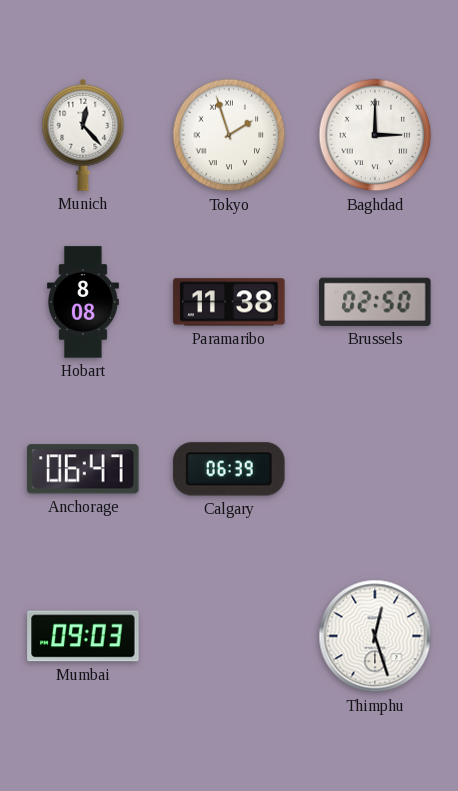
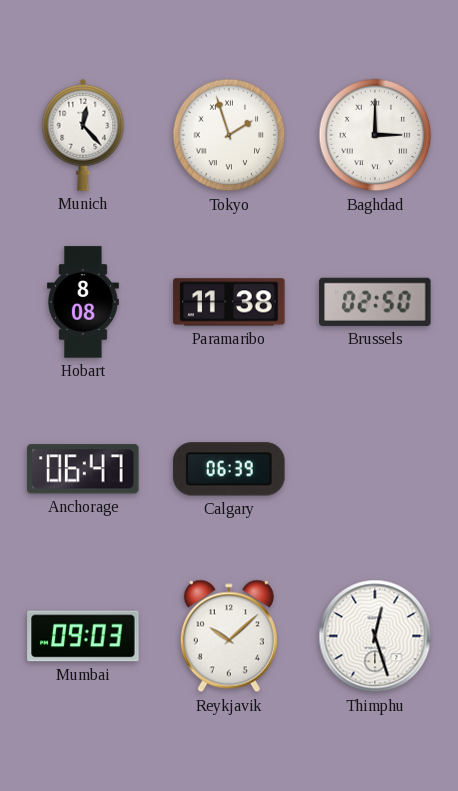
Reykjavik: none -> 10:08 (229, 636)
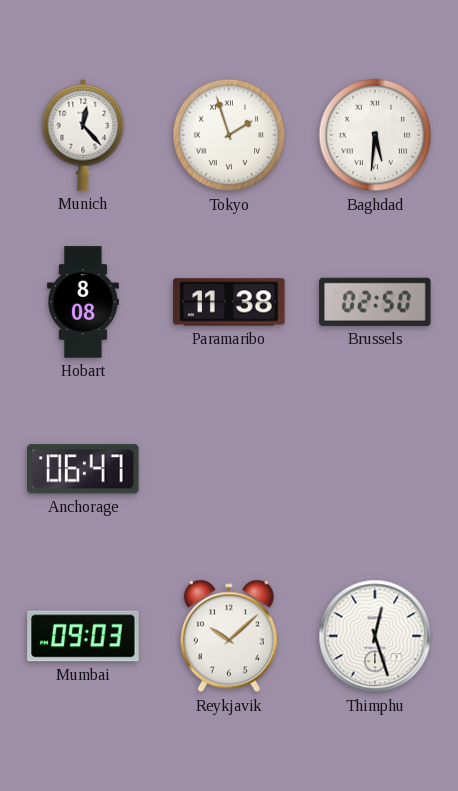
Baghdad: 3:00 -> 5:31 (375, 135)
Calgary: 06:39 -> none (229, 469)
